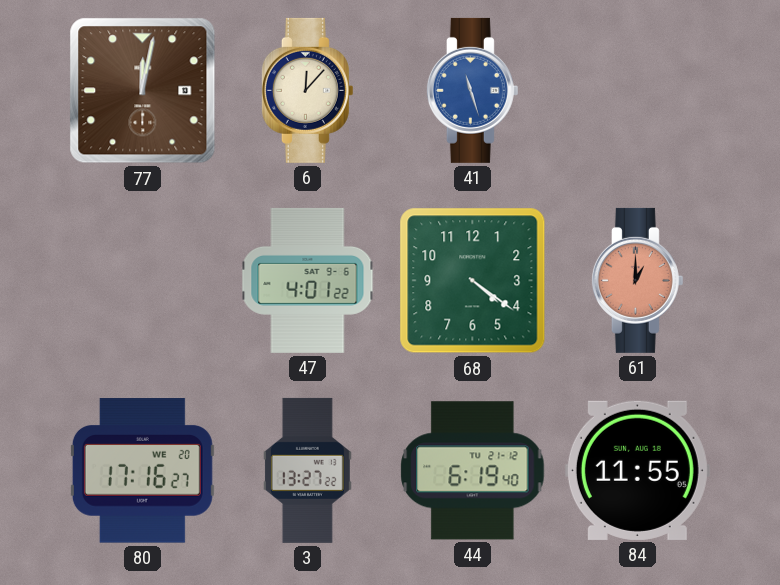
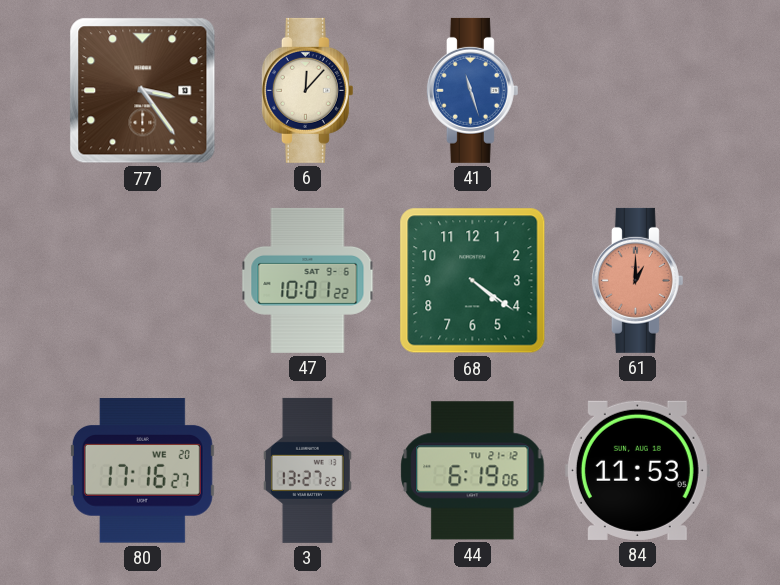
77: 12:02 -> 3:24 (143, 91)
47: 4:01 -> 10:01 (308, 280)
44: 6:19:40 -> 6:19:06 (473, 471)
84: 11:55 -> 11:53 (637, 470)
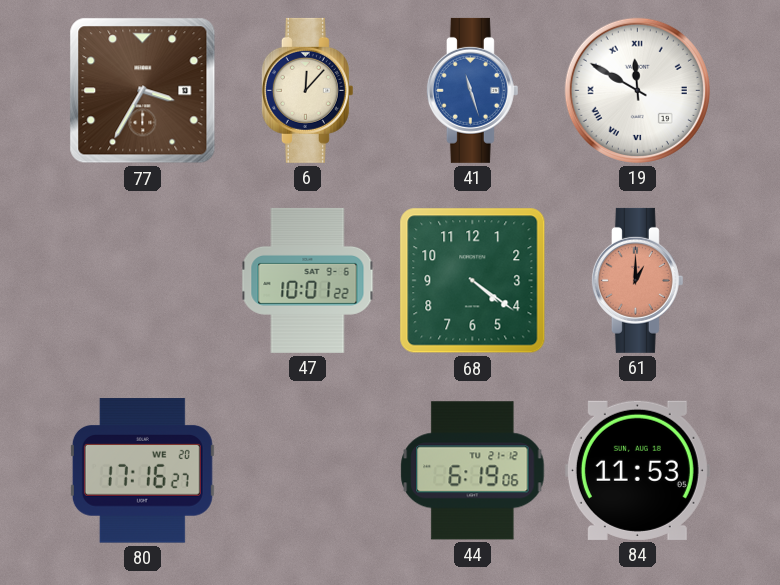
77: 3:24 -> 3:35 (143, 91)
19: none -> 11:50 (637, 90)
3: 13:27 -> none (307, 470)
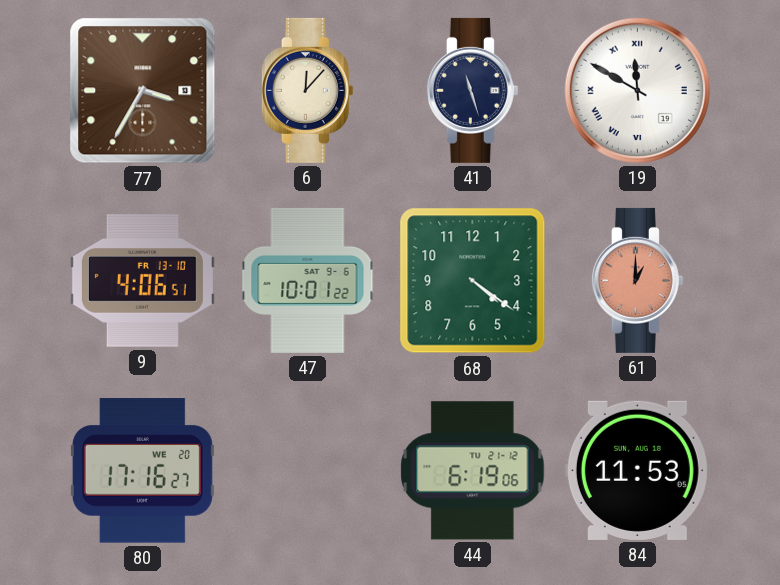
41 dial: blue -> navy (472, 90)
9: none -> 4:06 (142, 281)
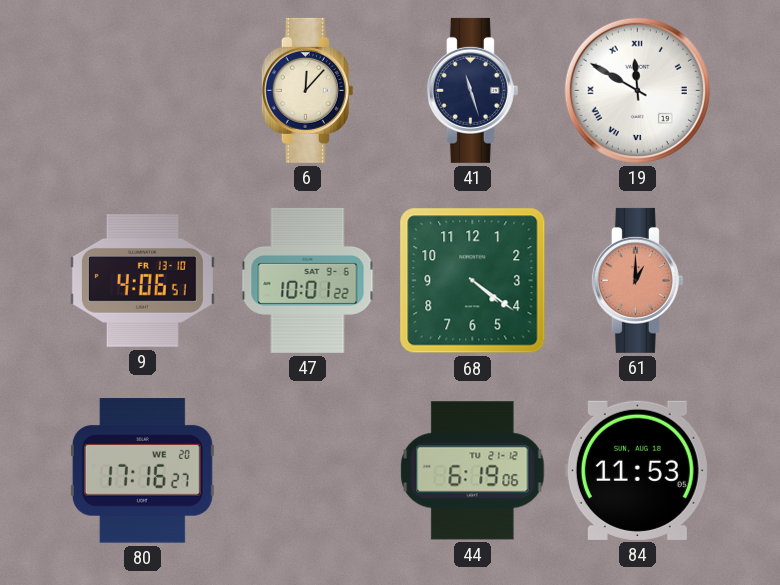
77: 3:35 -> none (143, 91)
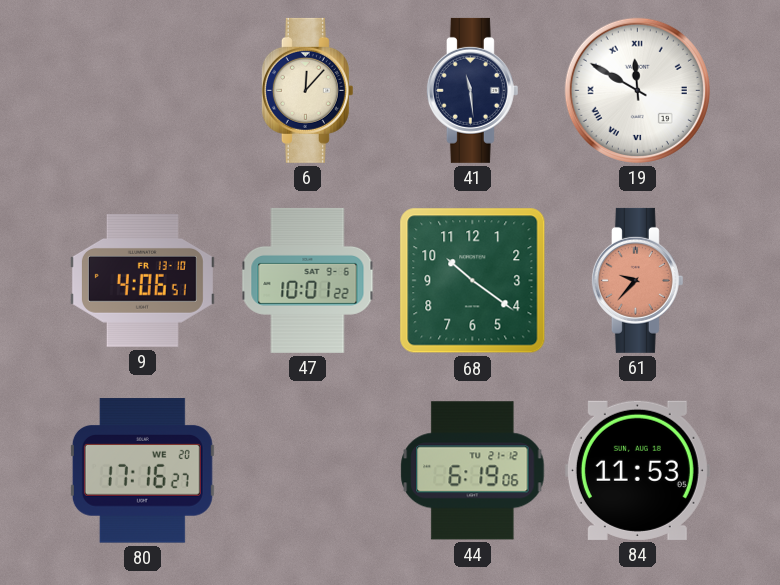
41: 11:27 -> 11:29 (472, 90)
68: 4:21 -> 10:21 (473, 281)
61: 1:00 -> 9:37 (637, 280)
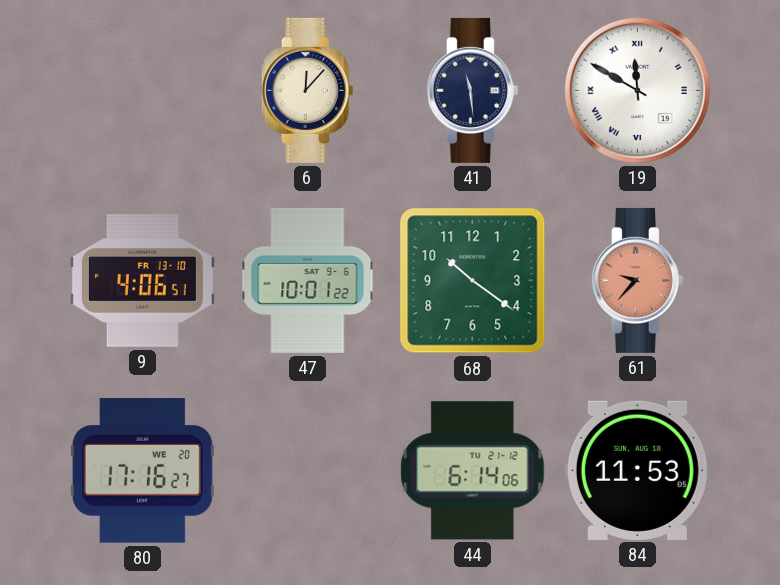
44: 6:19 -> 6:14 (473, 471)
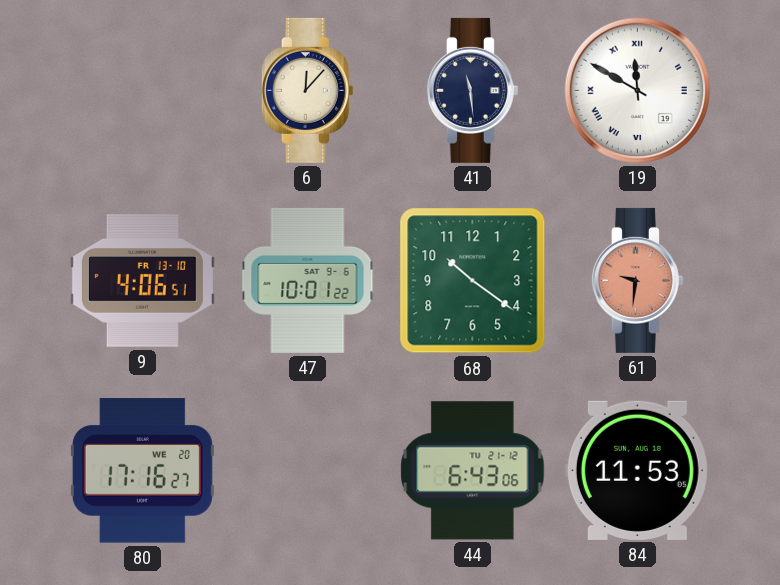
61: 9:37 -> 9:31 (637, 280)
44: 6:14 -> 6:43 (473, 471)
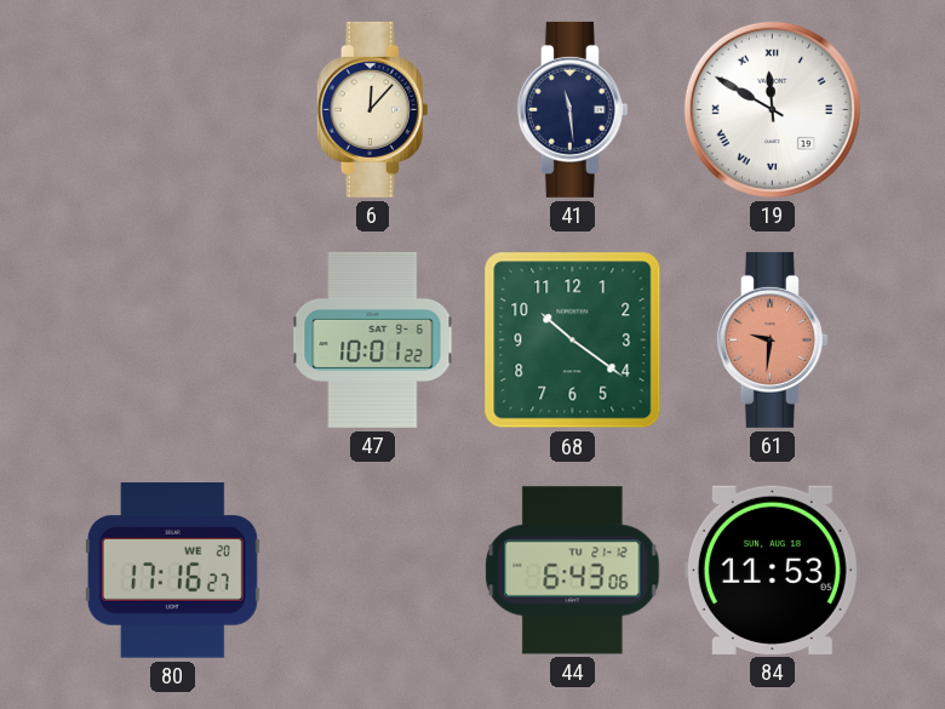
9: 4:06 -> none (142, 281)
